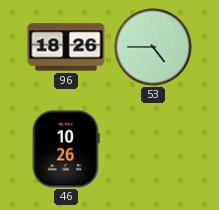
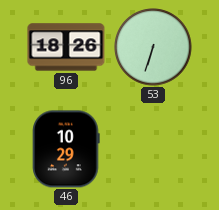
53: 4:45 -> 6:33 (153, 47)
46: 10:26 -> 10:29 (66, 149)
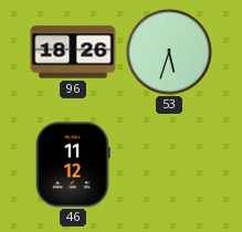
53: 6:33 -> 5:33 (169, 52)
46: 10:29 -> 11:12 (73, 165)
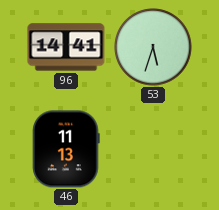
96: 18:26 -> 14:41 (66, 47)
46: 11:12 -> 11:13 (66, 149)
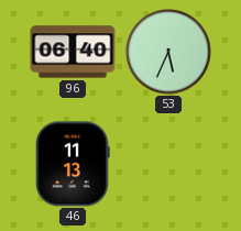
96: 14:41 -> 06:40 (73, 52)
53: 5:33 -> 5:34 (168, 52)
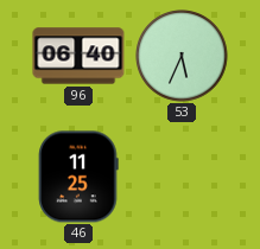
46: 11:13 -> 11:25 (78, 177)
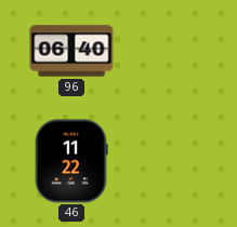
53: 5:34 -> none (182, 56)
46: 11:25 -> 11:22 (71, 161)
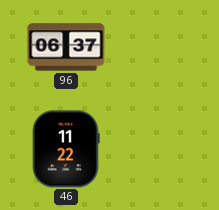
96: 06:40 -> 06:37 (66, 47)
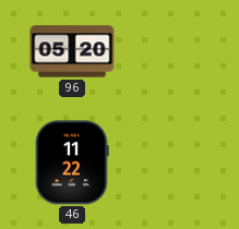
96: 06:37 -> 05:20 (72, 51)
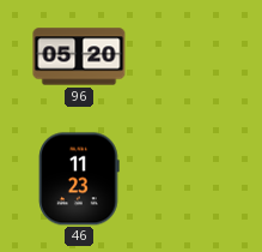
46: 11:22 -> 11:23 (79, 179)
